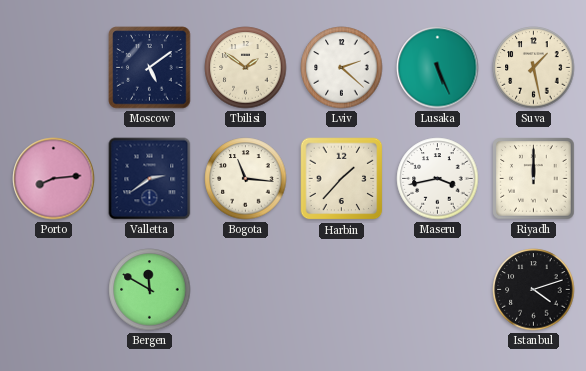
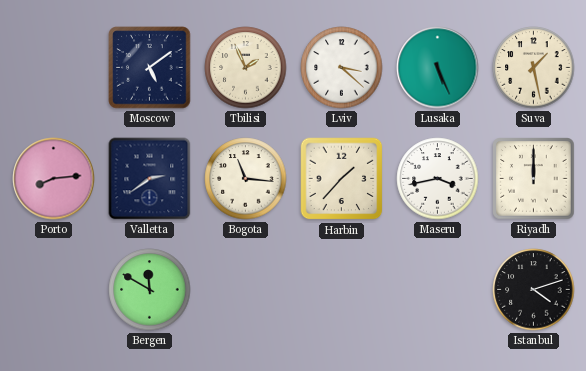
Tbilisi: 1:51 -> 1:56 (246, 68)
Lviv: 2:22 -> 3:22 (342, 68)
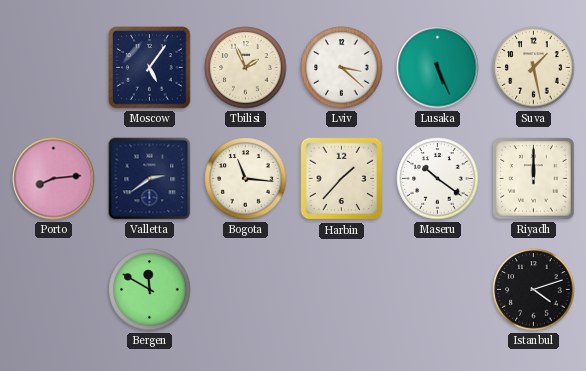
Moscow: 5:09 -> 5:06 (150, 68)
Maseru: 3:43 -> 10:21 (438, 179)
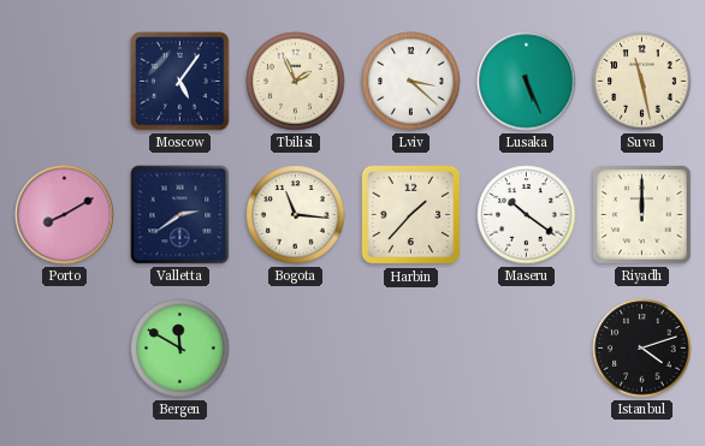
Suva: 1:28 -> 11:28 (642, 82)
Porto: 8:14 -> 8:10 (65, 215)
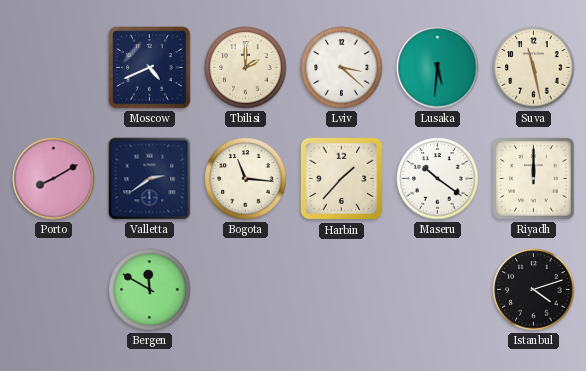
Moscow: 5:06 -> 4:41 (150, 68)
Tbilisi: 1:56 -> 2:00 (246, 68)
Lusaka: 5:26 -> 5:31 (438, 68)
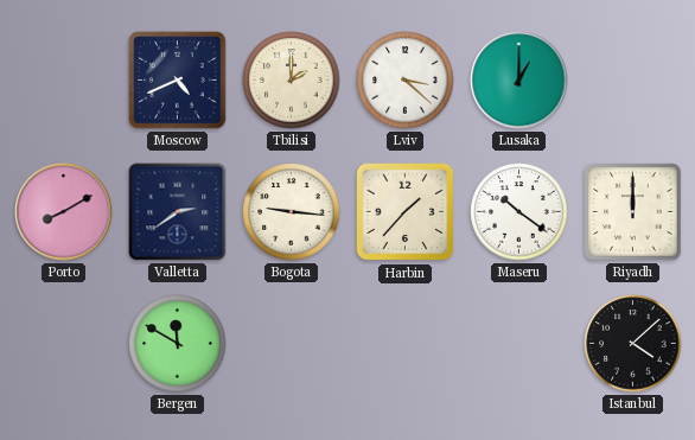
Lusaka: 5:31 -> 1:00 (519, 81)
Suva: 11:28 -> none (534, 68)
Bogota: 11:16 -> 9:16 (292, 212)
Istanbul: 4:12 -> 4:08 (633, 344)
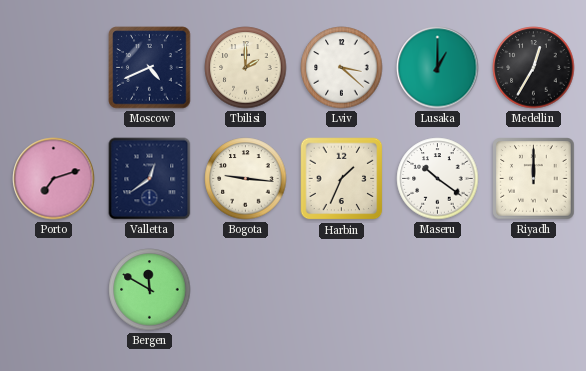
Medellin: none -> 12:35 (534, 68)
Porto: 8:10 -> 7:12 (54, 179)
Valletta: 2:39 -> 12:39 (150, 179)
Harbin: 1:37 -> 1:34 (342, 179)
Istanbul: 4:08 -> none (633, 344)
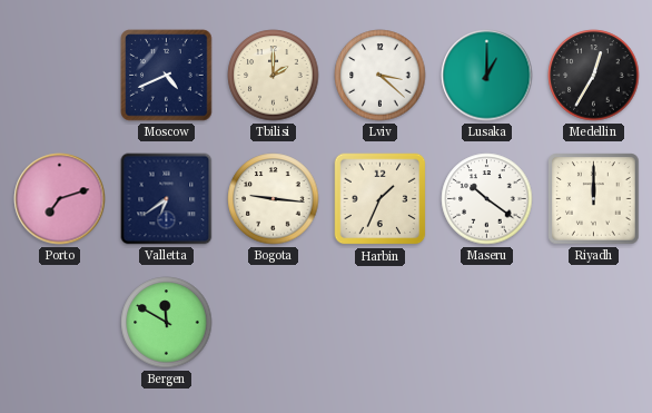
Valletta: 12:39 -> 6:39 (167, 199)
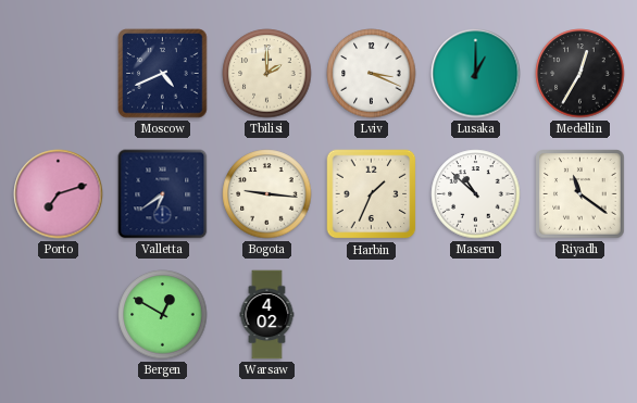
Lviv: 3:22 -> 3:19 (372, 74)
Maseru: 10:21 -> 10:52 (476, 194)
Riyadh: 12:00 -> 11:21 (580, 194)
Bergen: 11:50 -> 12:50 (163, 315)
Warsaw: none -> 4:02 (267, 315)
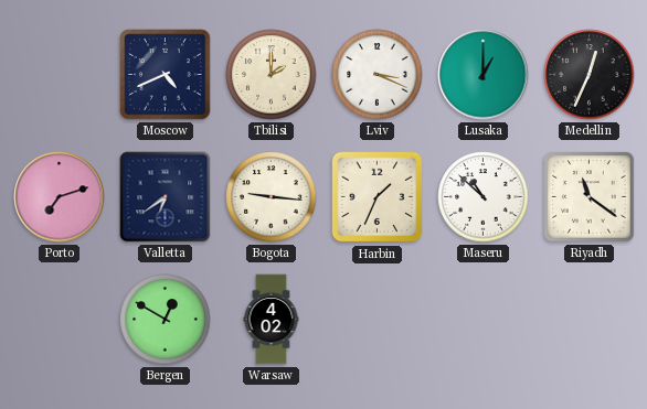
Medellin: 12:35 -> 12:34 (590, 75)
